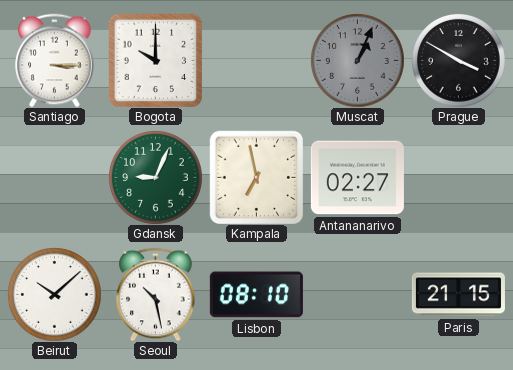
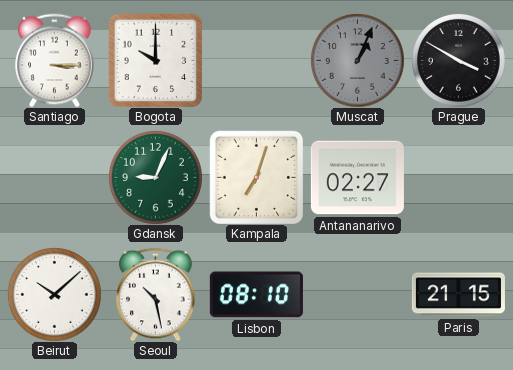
Kampala: 6:58 -> 7:03 (256, 177)
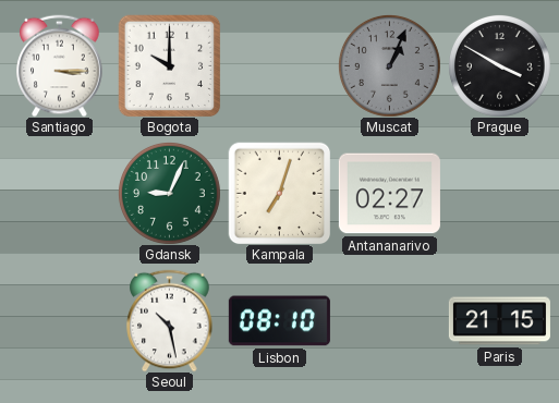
Beirut: 10:08 -> none (54, 294)
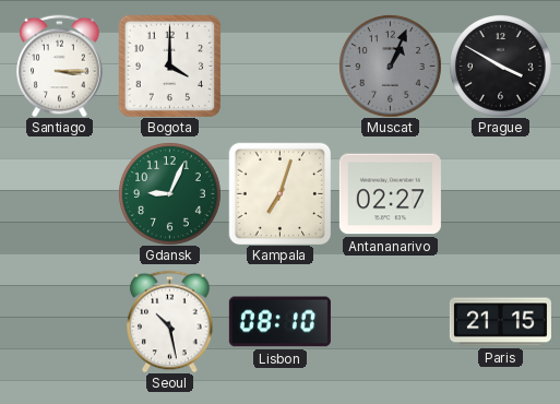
Bogota: 10:00 -> 4:00 (169, 66)
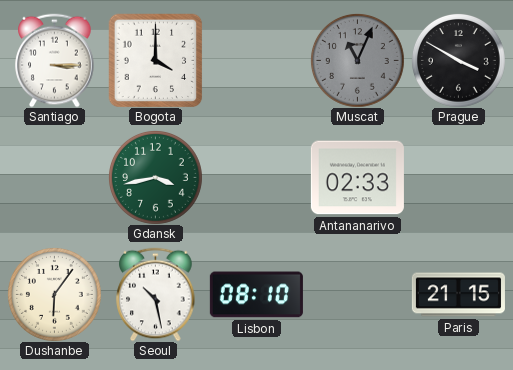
Muscat: 1:04 -> 11:04 (357, 60)
Gdansk: 9:04 -> 3:43 (155, 177)
Kampala: 7:03 -> none (279, 193)
Antananarivo: 02:27 -> 02:33 (357, 178)
Dushanbe: none -> 6:06 (54, 294)
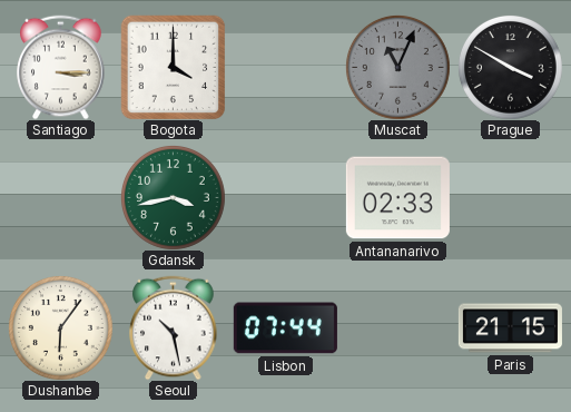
Lisbon: 08:10 -> 07:44 (285, 328)
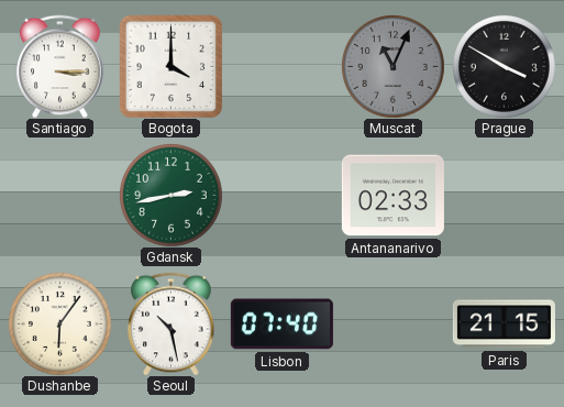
Gdansk: 3:43 -> 2:43 (170, 195)
Lisbon: 07:44 -> 07:40 (281, 324)
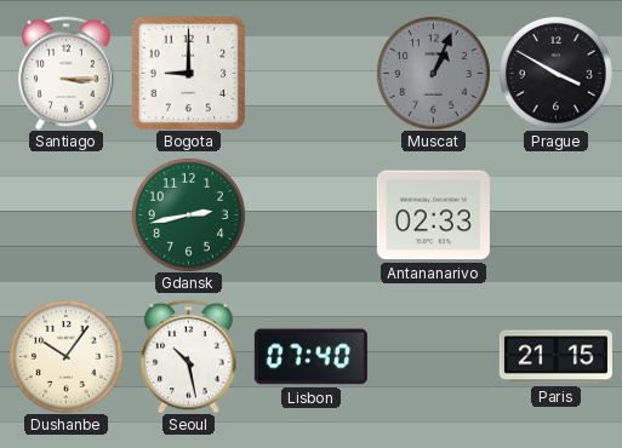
Bogota: 4:00 -> 9:00 (188, 73)
Muscat: 11:04 -> 1:04 (433, 73)
Dushanbe: 6:06 -> 10:06 (65, 356)
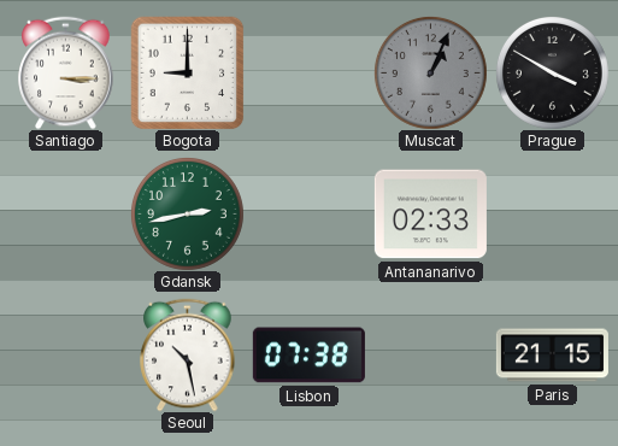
Dushanbe: 10:06 -> none (65, 356)
Lisbon: 07:40 -> 07:38 (308, 356)
